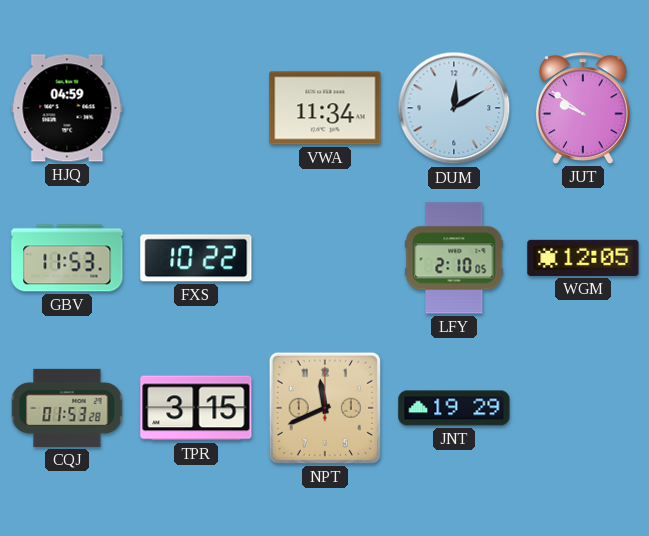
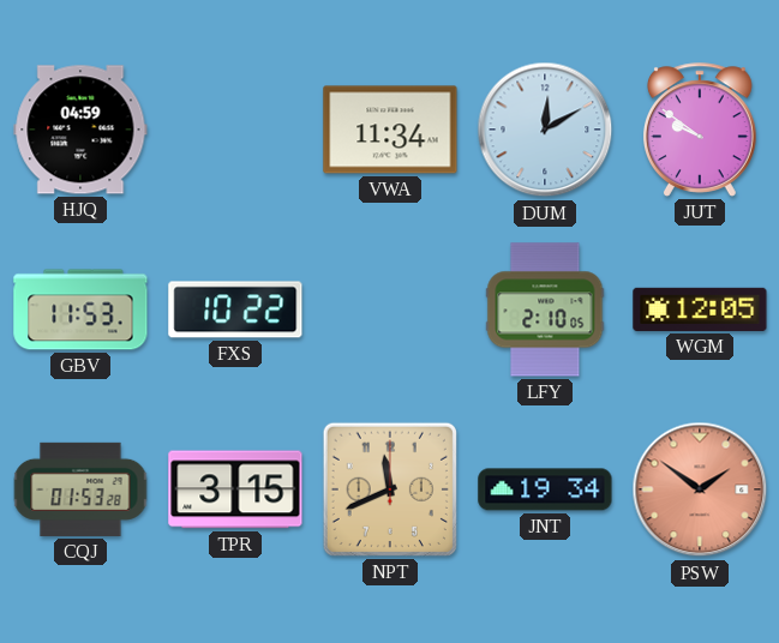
JNT: 19:29 -> 19:34 (545, 489)
PSW: none -> 1:51 (700, 489)
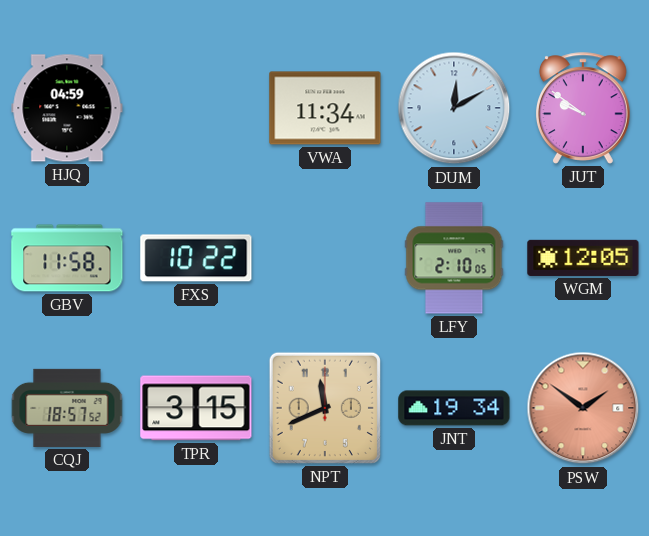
GBV: 11:53 -> 11:58 (67, 258)
CQJ: 01:53 -> 18:57 (67, 408)
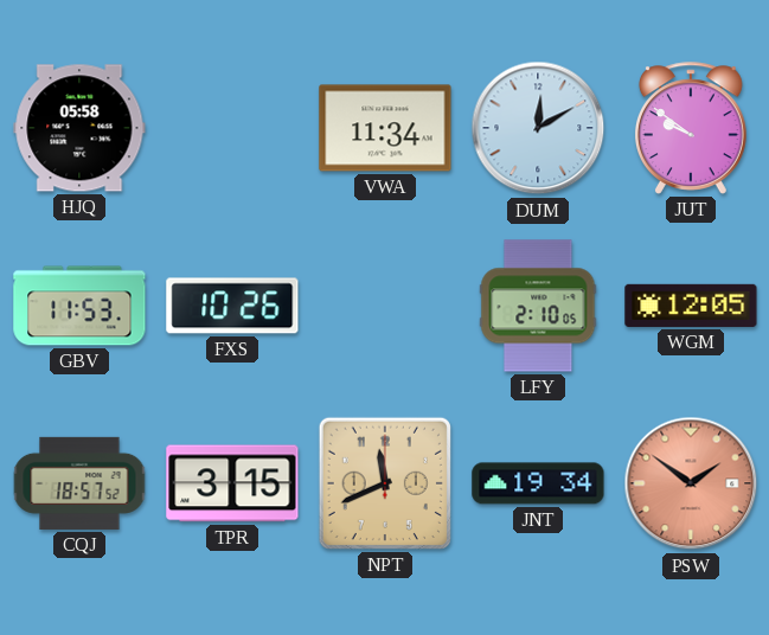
HJQ: 04:59 -> 05:58 (79, 128)
GBV: 11:58 -> 11:53 (79, 306)
FXS: 10:22 -> 10:26 (232, 306)
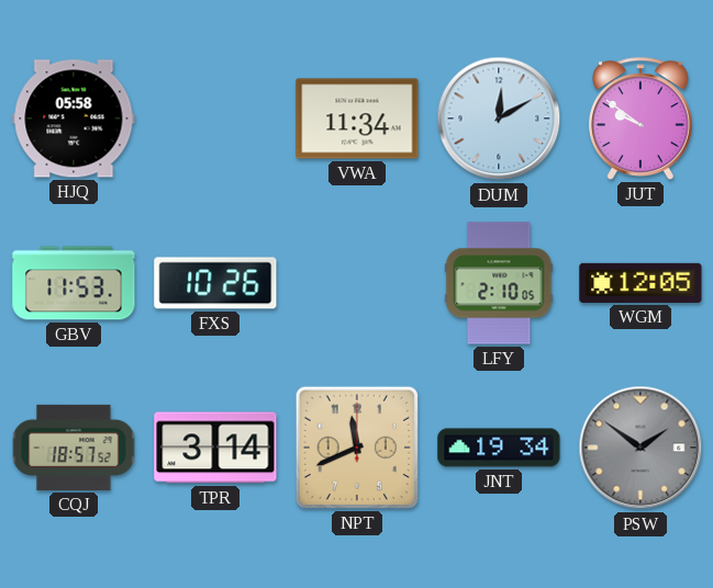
TPR: 3:15 -> 3:14 (215, 448)
PSW dial: salmon -> grey (640, 448)
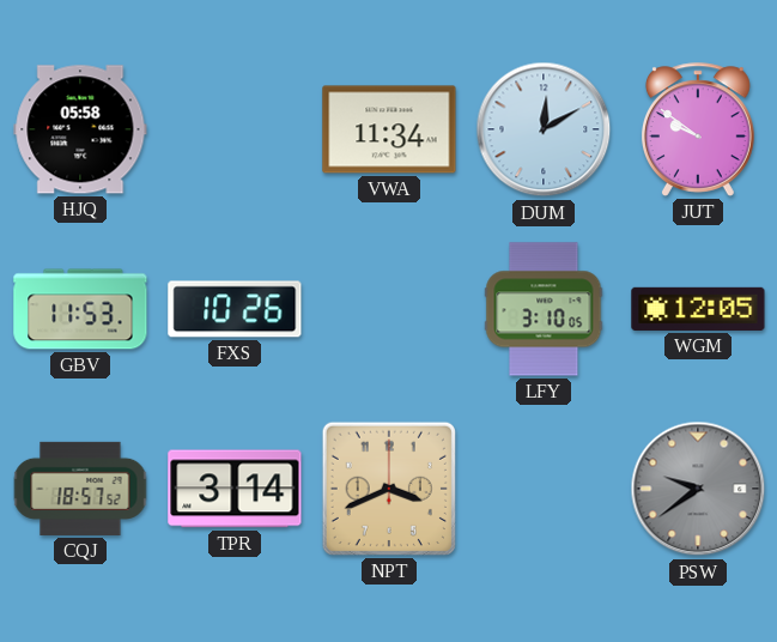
LFY: 2:10 -> 3:10 (544, 309)
NPT: 11:41 -> 3:41 (389, 489)
JNT: 19:34 -> none (499, 448)
PSW: 1:51 -> 9:39 (698, 489)
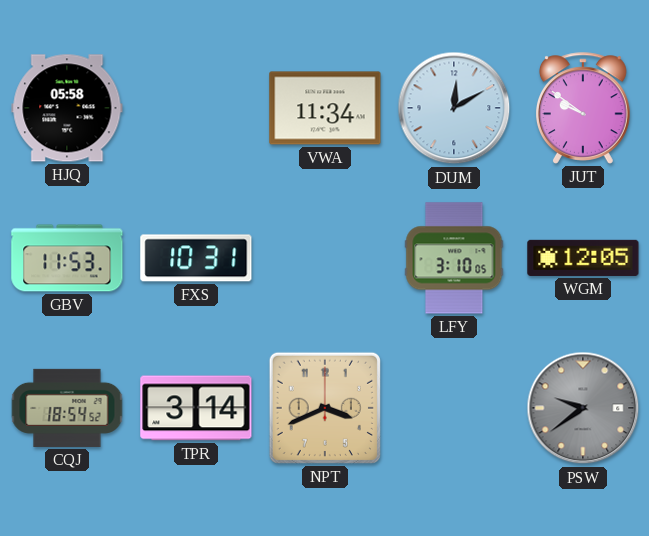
FXS: 10:26 -> 10:31 (196, 258)
CQJ: 18:57 -> 18:54 (67, 408)
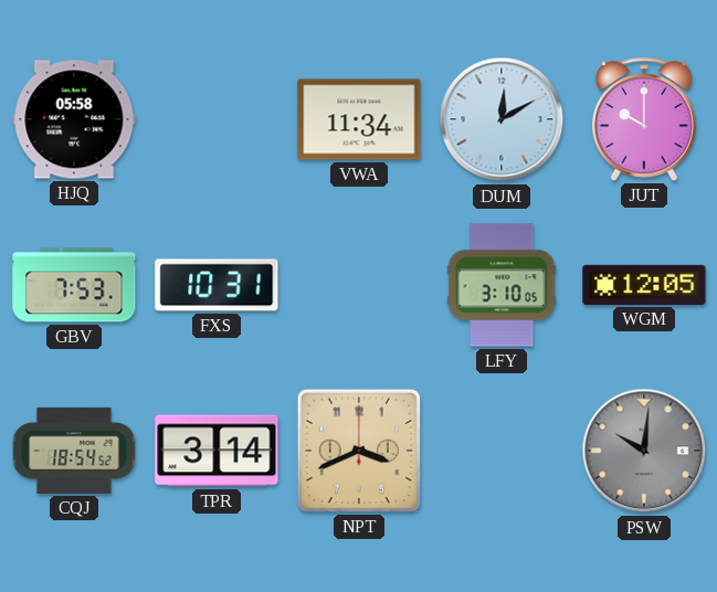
JUT: 9:51 -> 10:00 (644, 119)
GBV: 11:53 -> 7:53 (74, 285)
PSW: 9:39 -> 10:01 (644, 451)
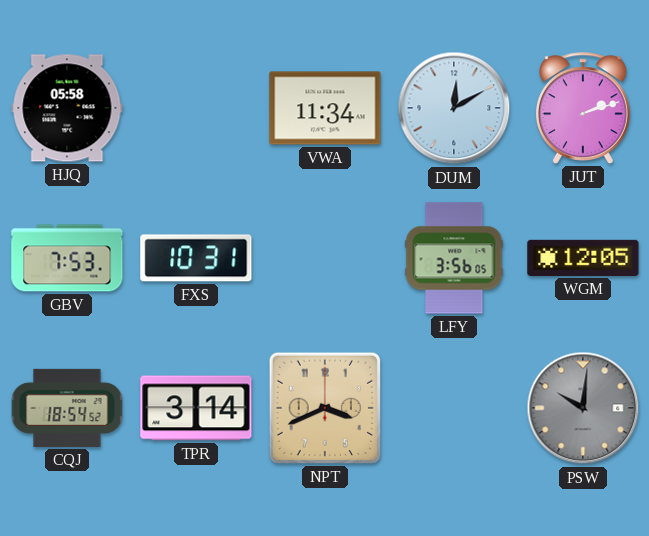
JUT: 10:00 -> 2:12 (583, 108)
LFY: 3:10 -> 3:56 (454, 258)
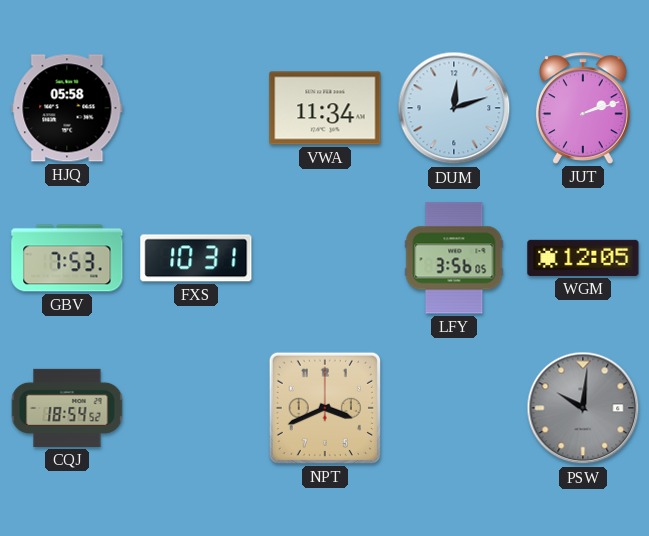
DUM: 12:10 -> 12:12 (454, 108)
TPR: 3:14 -> none (196, 408)
